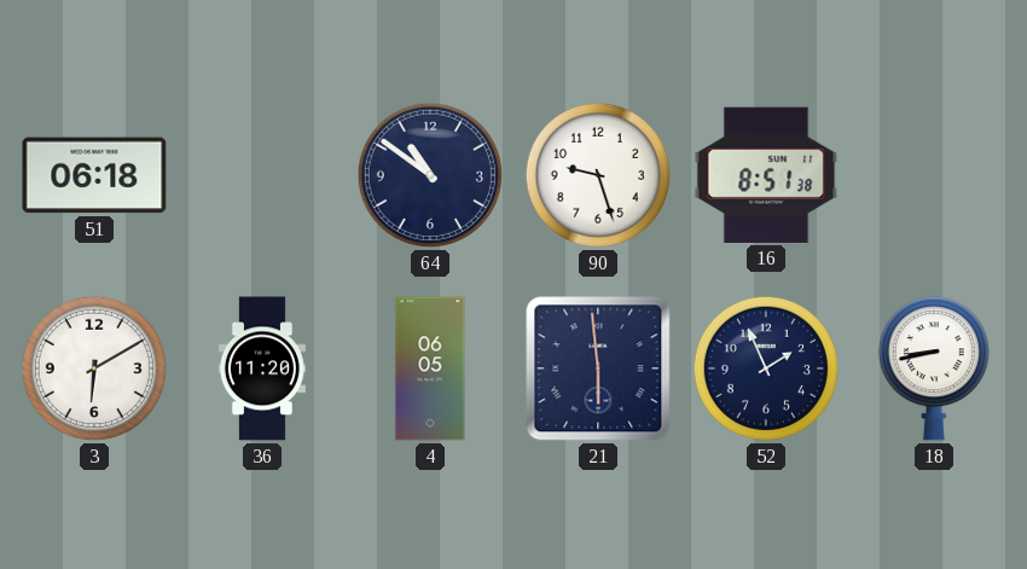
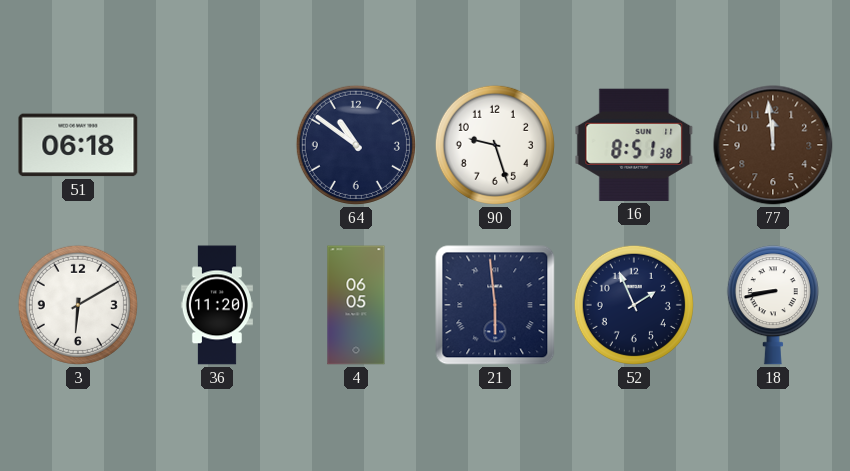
77: none -> 11:59 (773, 145)
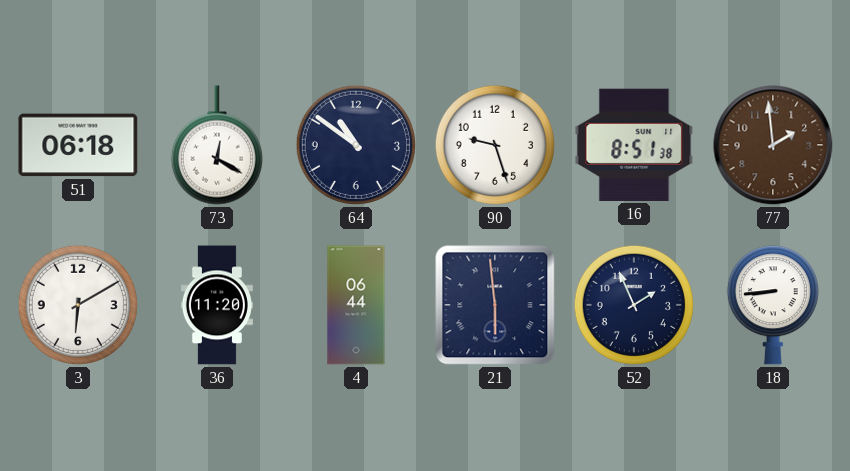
73: none -> 12:20 (217, 145)
77: 11:59 -> 1:59 (773, 145)
4: 06:05 -> 06:44 (356, 305)
18: 8:43 -> 8:44 (773, 305)
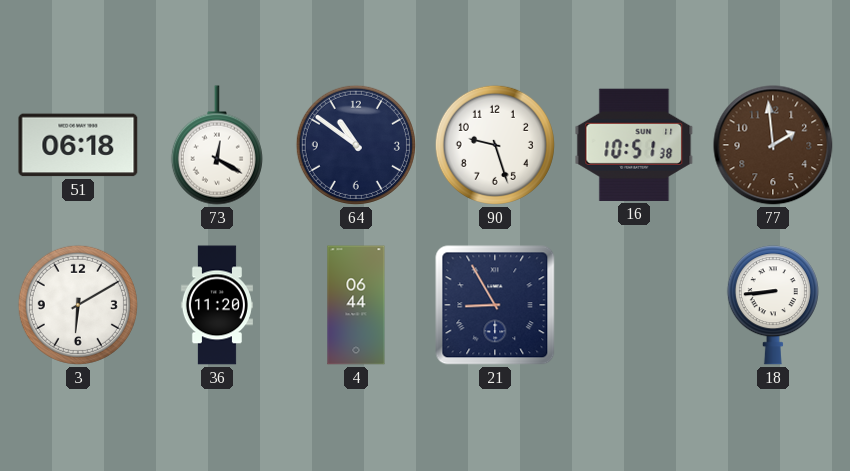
16: 8:51 -> 10:51 (634, 145)
21: 5:59 -> 8:55 (495, 305)
52: 1:56 -> none (634, 305)
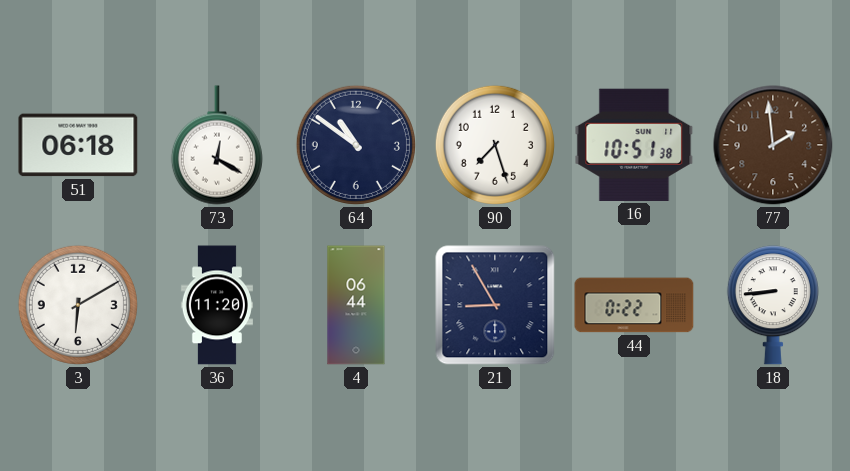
90: 9:27 -> 7:27 (495, 145)
44: none -> 0:22 (634, 305)
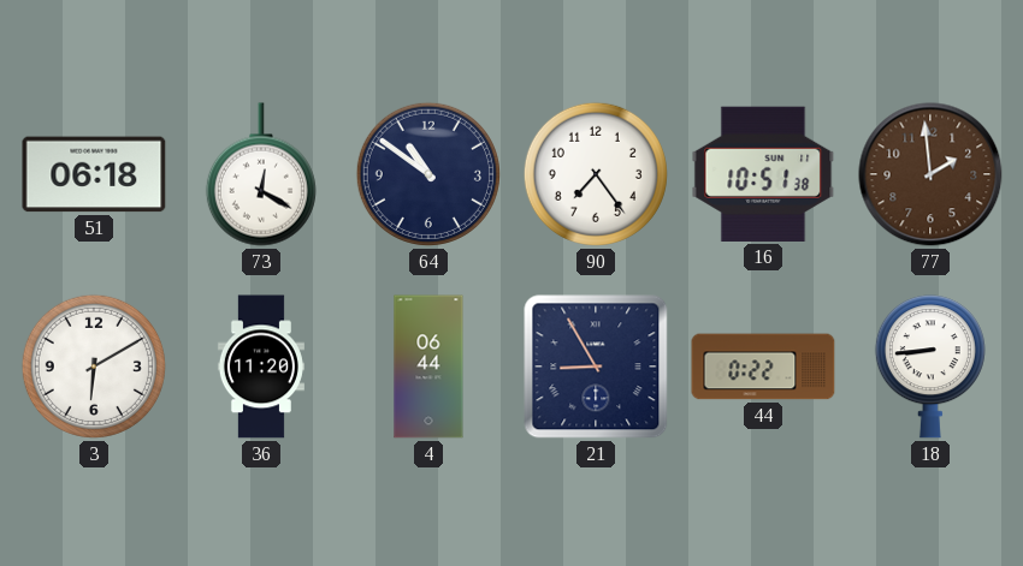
90: 7:27 -> 7:24 (596, 174)
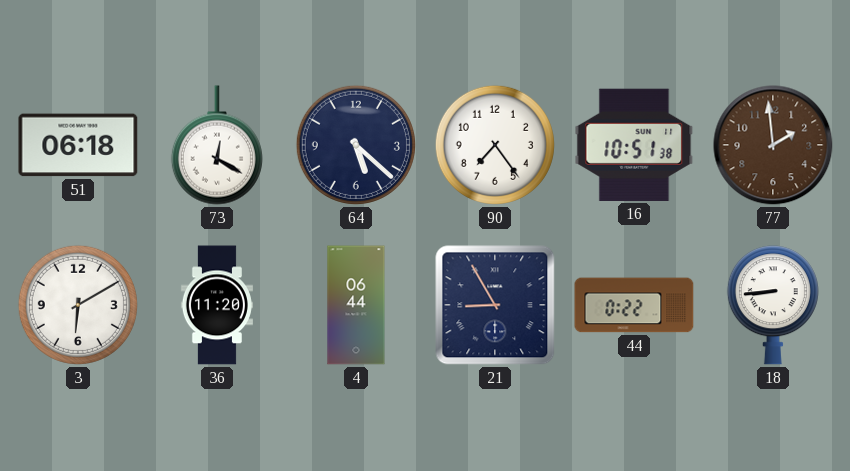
64: 10:51 -> 5:22 (356, 145)
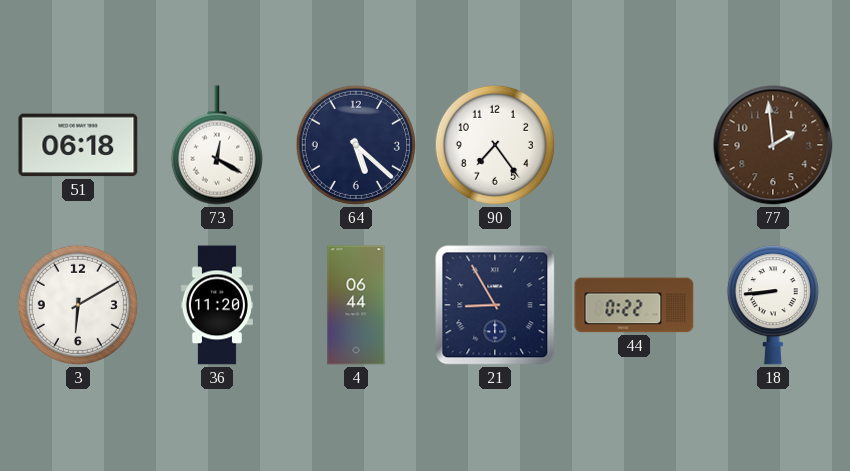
16: 10:51 -> none (634, 145)
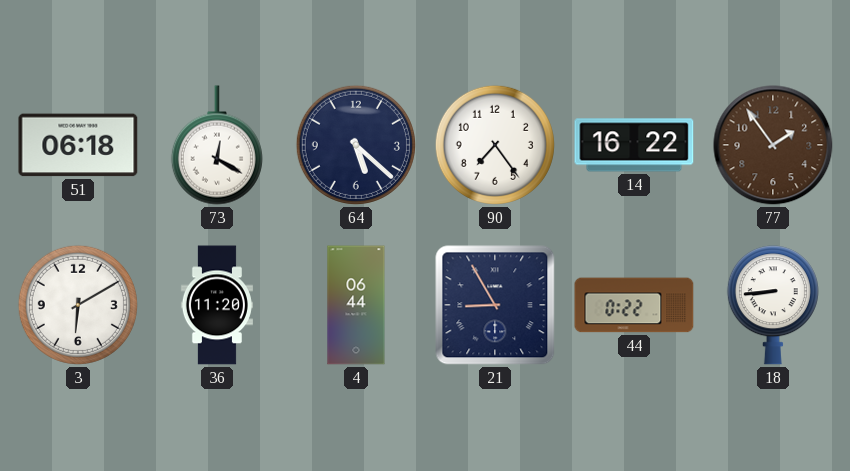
14: none -> 16:22 (634, 145)
77: 1:59 -> 1:54 (773, 145)
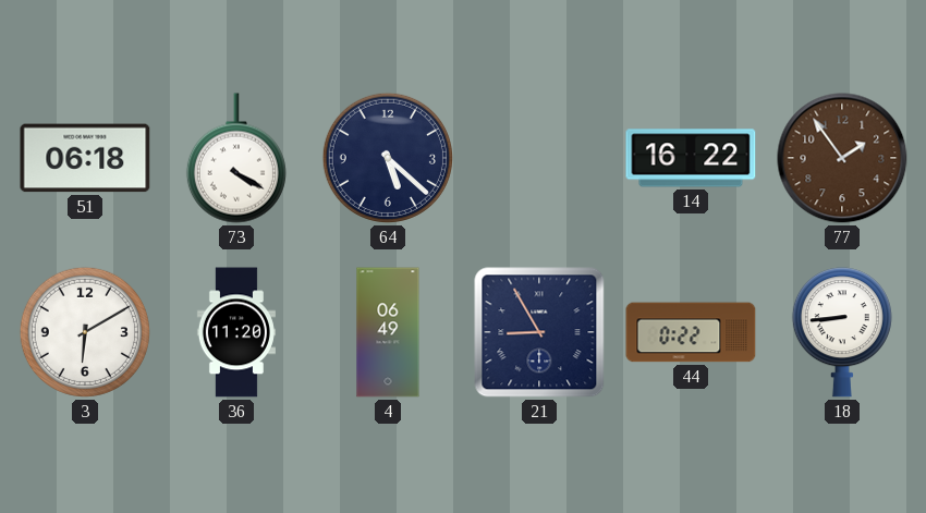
73: 12:20 -> 4:20 (236, 158)
90: 7:24 -> none (495, 145)
4: 06:44 -> 06:49 (388, 332)
